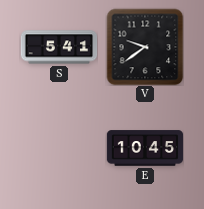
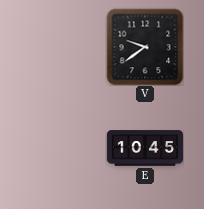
S: 5:41 -> none (59, 47)
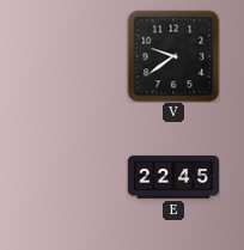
E: 10:45 -> 22:45 (173, 177)
